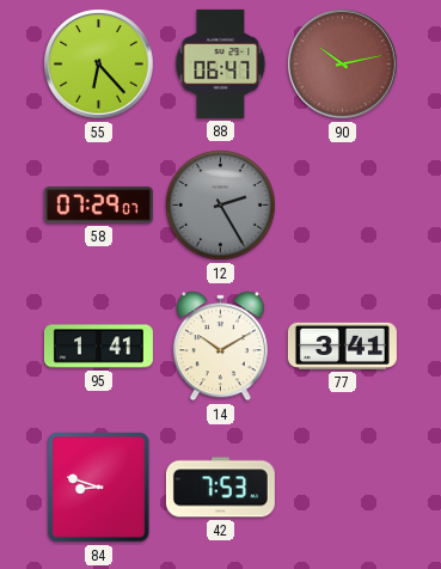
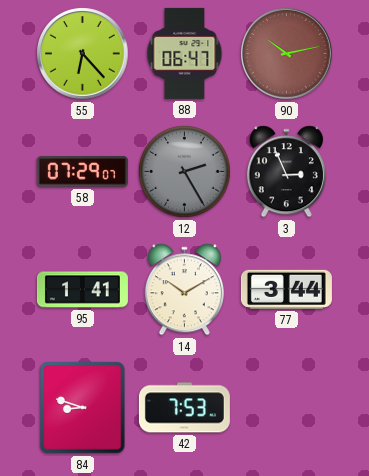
3: none -> 2:56 (286, 172)
77: 3:41 -> 3:44 (286, 289)
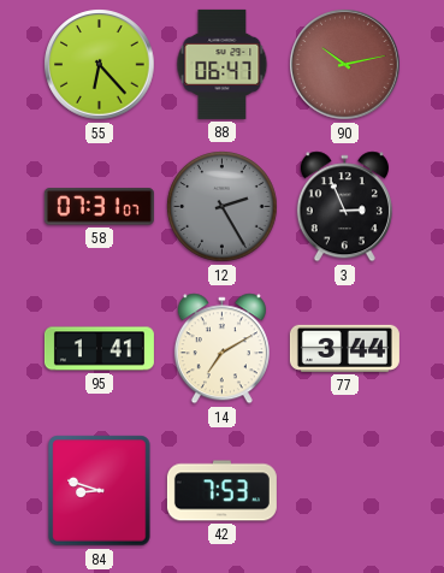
58: 07:29 -> 07:31 (99, 207)
14: 10:10 -> 7:10 (221, 349)
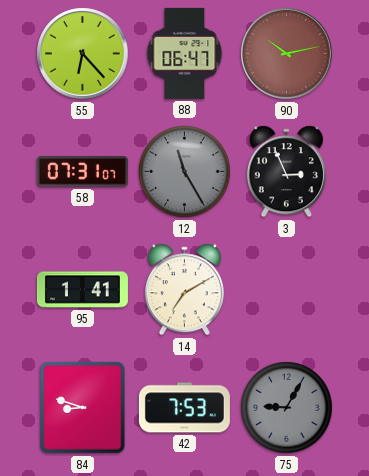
12: 2:25 -> 11:25 (185, 172)
77: 3:44 -> none (344, 348)
75: none -> 9:05 (287, 408)
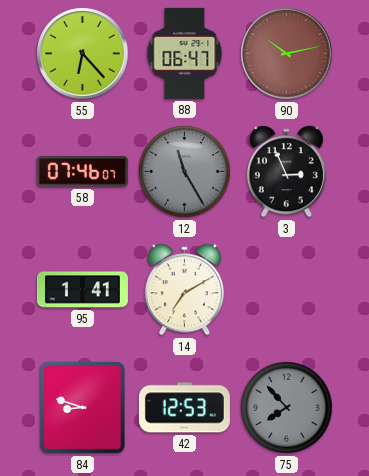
58: 07:31 -> 07:46 (82, 172)
42: 7:53 -> 12:53 (184, 408)
75: 9:05 -> 7:53 (287, 408)
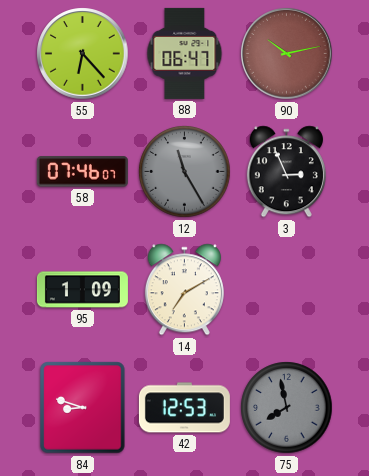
95: 1:41 -> 1:09 (82, 290)
75: 7:53 -> 7:58 (287, 408)
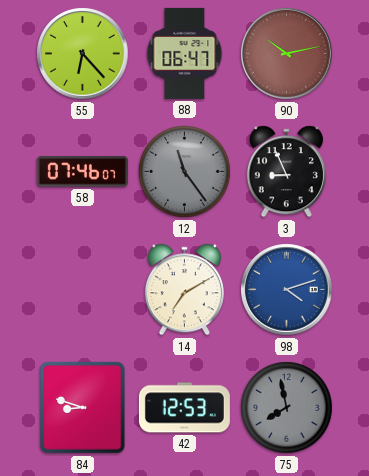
12: 11:25 -> 11:24 (185, 172)
3: 2:56 -> 8:56 (286, 172)
95: 1:09 -> none (82, 290)
98: none -> 4:12 (287, 290)
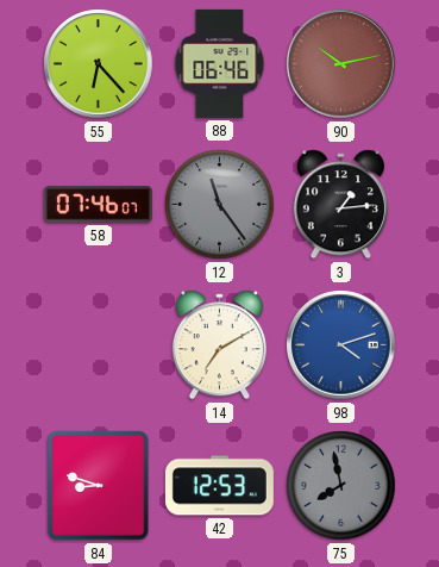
88: 06:47 -> 06:46 (220, 63)
3: 8:56 -> 1:14 (340, 205)
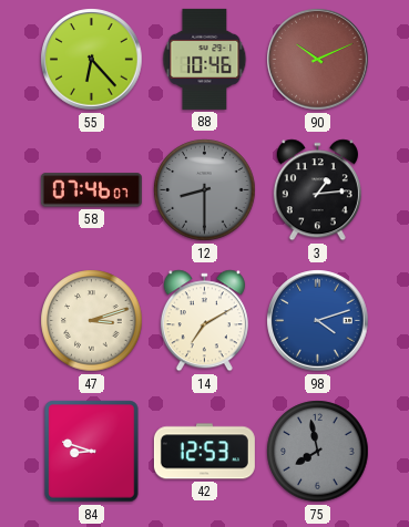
88: 06:46 -> 10:46 (205, 59)
90: 10:13 -> 10:11 (318, 60)
12: 11:24 -> 8:30 (205, 190)
47: none -> 3:12 (92, 321)
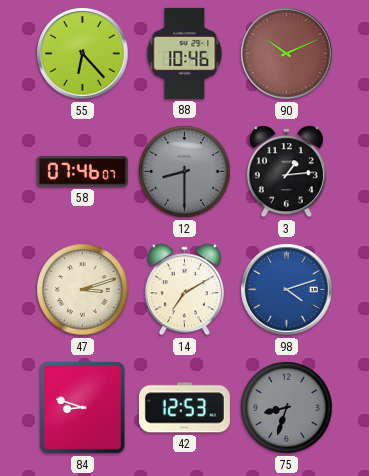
75: 7:58 -> 8:33 (287, 408)
